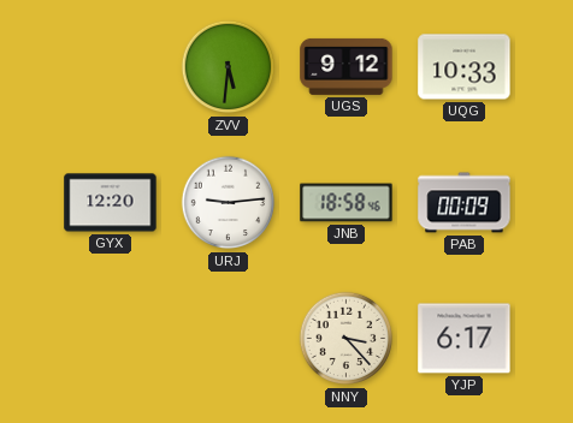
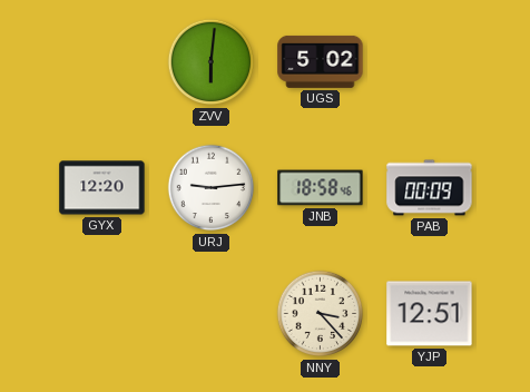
ZVV: 5:31 -> 6:01 (212, 62)
UGS: 9:12 -> 5:02 (321, 61)
UQG: 10:33 -> none (465, 67)
YJP: 6:17 -> 12:51 (430, 314)
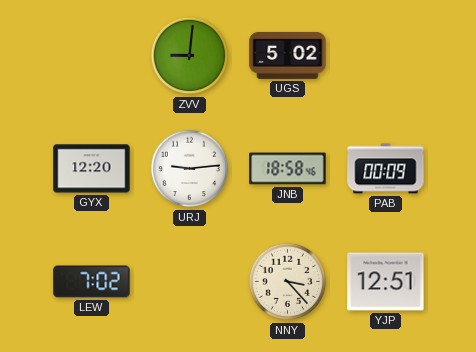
ZVV: 6:01 -> 9:01 (190, 56)
LEW: none -> 7:02 (92, 282)
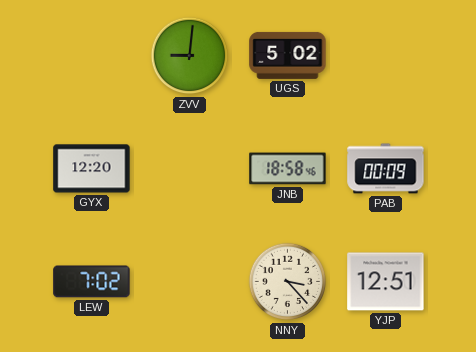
URJ: 9:14 -> none (190, 169)
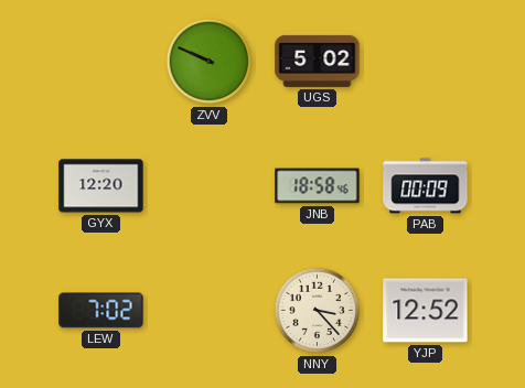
ZVV: 9:01 -> 9:49 (210, 62)
YJP: 12:51 -> 12:52 (426, 311)
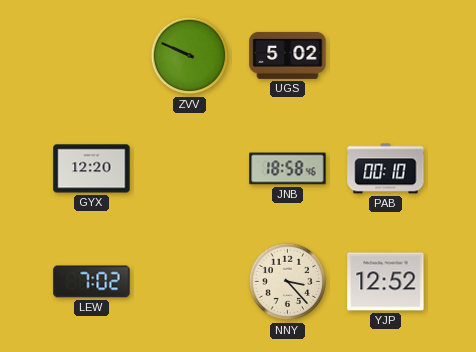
PAB: 00:09 -> 00:10 (386, 169)
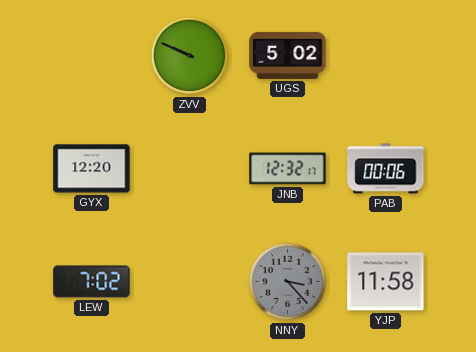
JNB: 18:58 -> 12:32 (288, 169)
PAB: 00:10 -> 00:06 (386, 169)
NNY dial: cream -> grey (288, 282)
YJP: 12:52 -> 11:58 (386, 282)
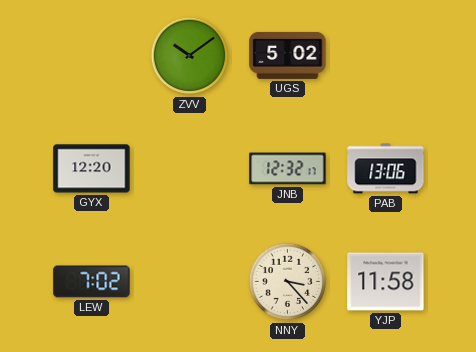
ZVV: 9:49 -> 10:09 (190, 56)
PAB: 00:06 -> 13:06 (386, 169)
NNY dial: grey -> cream (288, 282)
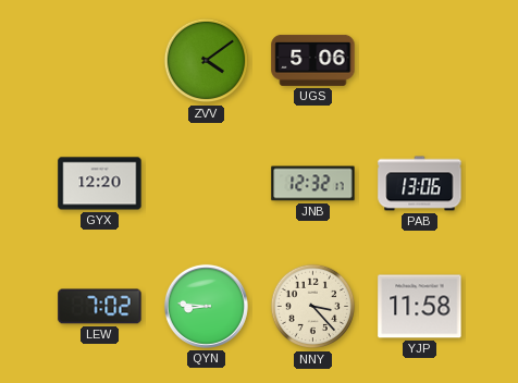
ZVV: 10:09 -> 4:09 (207, 61)
UGS: 5:02 -> 5:06 (313, 60)
QYN: none -> 8:46 (206, 306)
